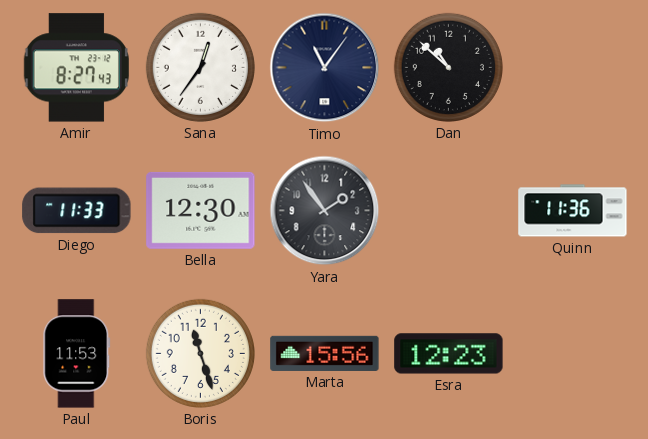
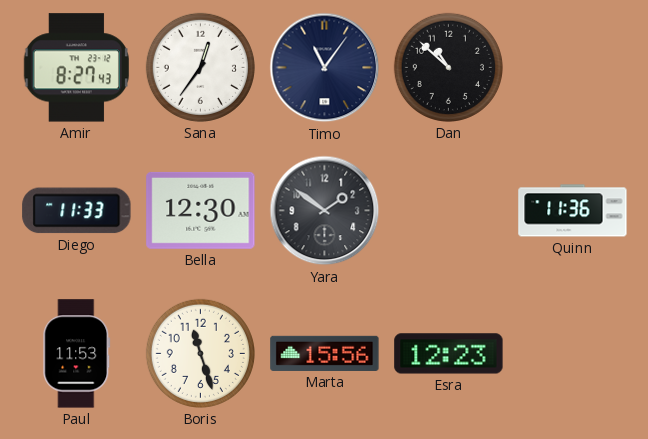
Yara: 1:54 -> 1:51 (325, 211)
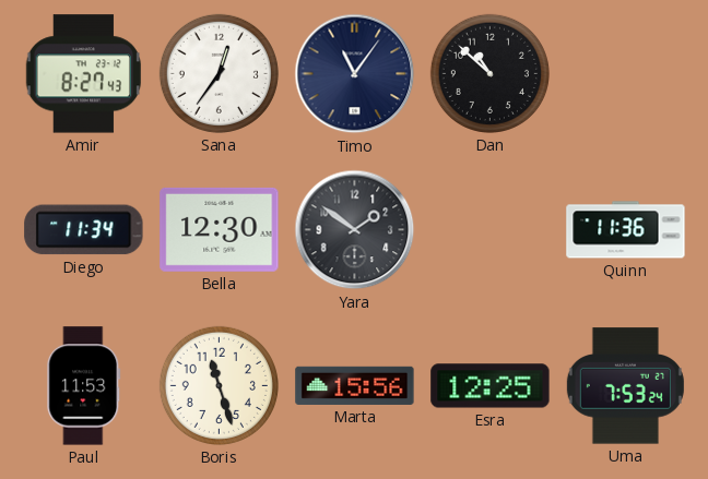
Diego: 11:33 -> 11:34 (84, 230)
Esra: 12:23 -> 12:25 (491, 386)
Uma: none -> 7:53 (625, 386)
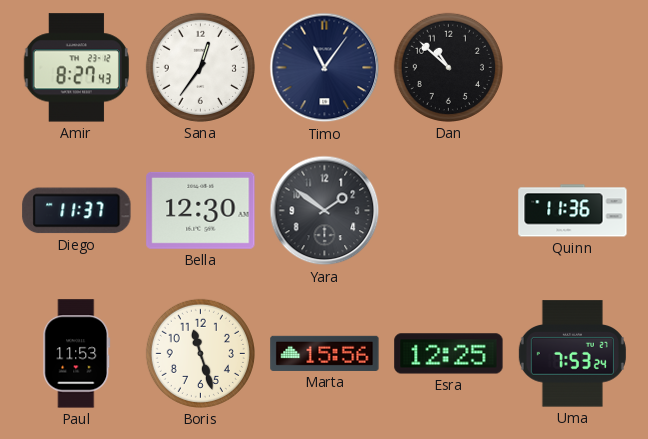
Diego: 11:34 -> 11:37 (77, 211)
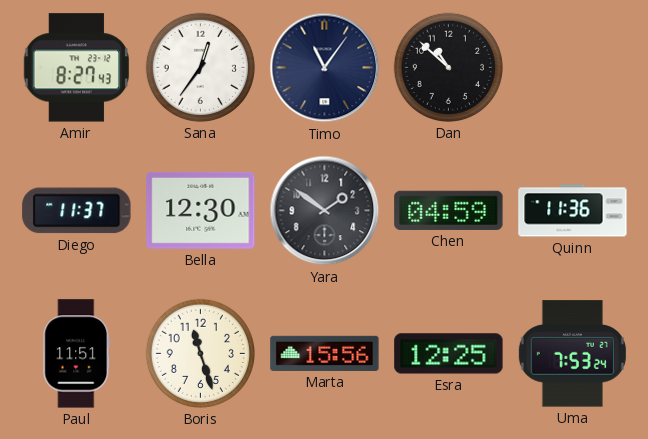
Chen: none -> 04:59 (449, 210)
Paul: 11:53 -> 11:51 (77, 354)
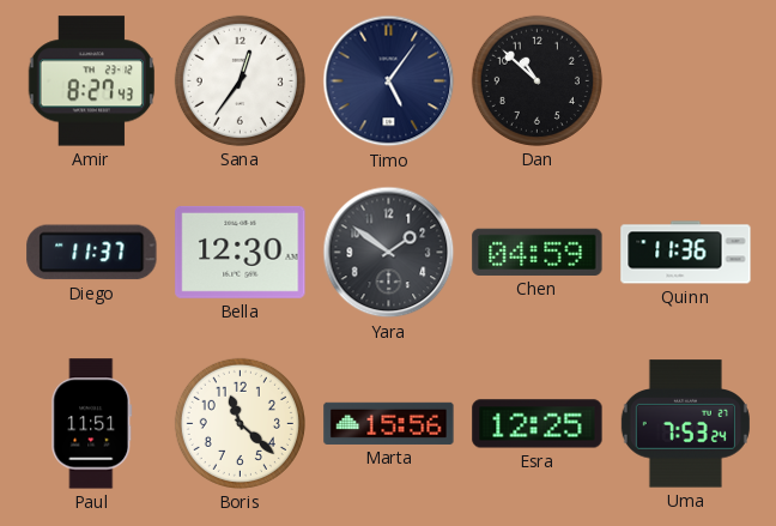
Timo: 11:06 -> 5:06 (389, 81)
Boris: 11:27 -> 11:22 (240, 423)
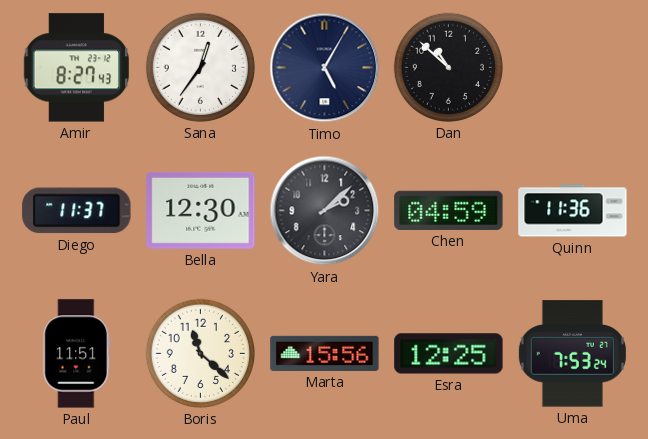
Timo: 5:06 -> 5:05 (325, 68)
Yara: 1:51 -> 2:08 (325, 211)
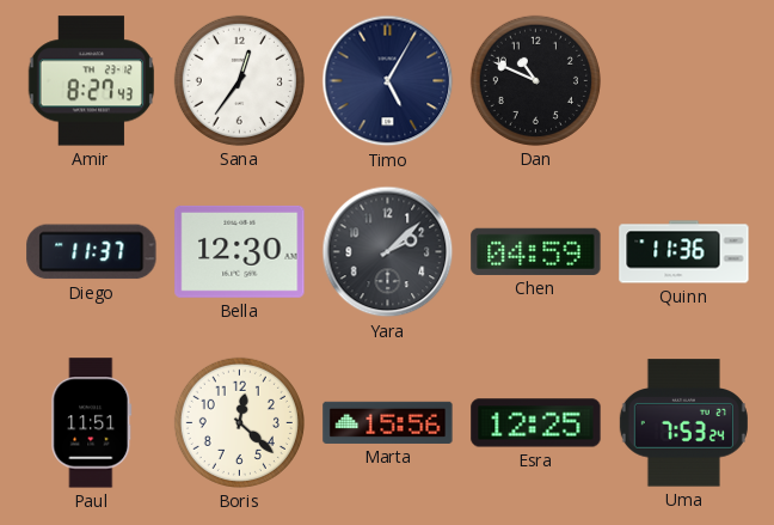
Dan: 10:52 -> 10:49 (535, 80)
Boris: 11:22 -> 12:22 (239, 422)
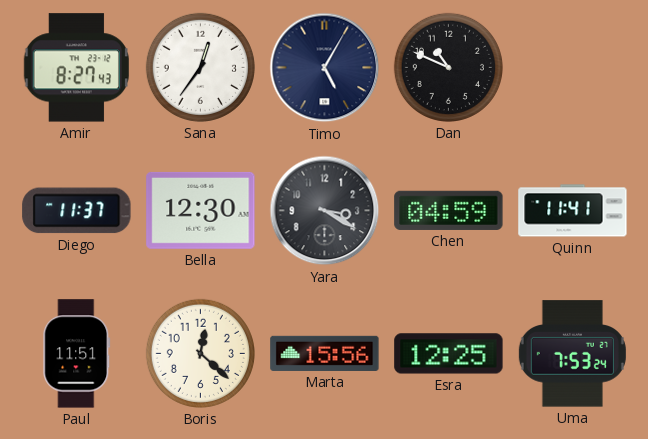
Yara: 2:08 -> 3:20 (325, 211)
Quinn: 11:36 -> 11:41 (573, 211)
